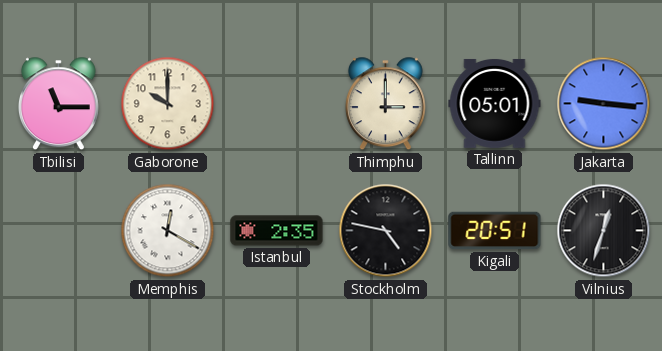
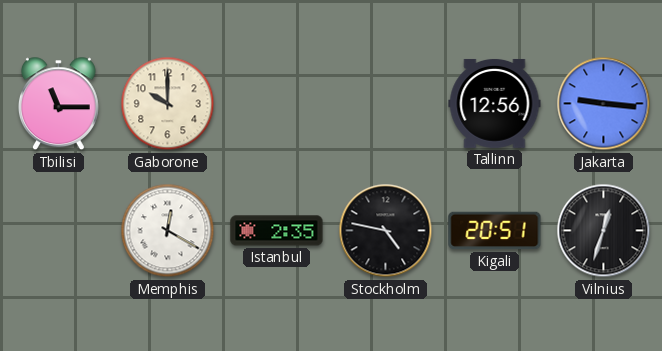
Thimphu: 3:00 -> none (385, 104)
Tallinn: 05:01 -> 12:56 (495, 103)
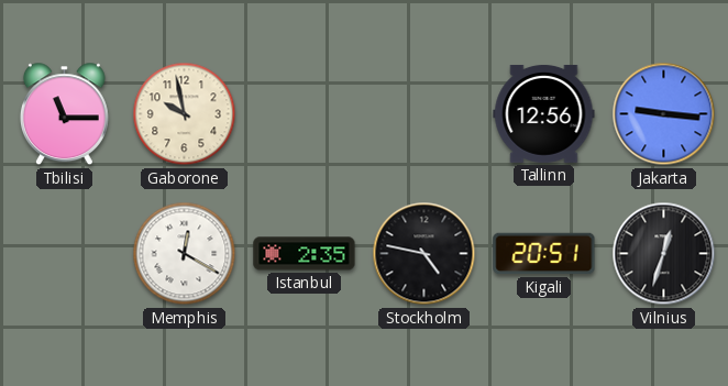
Gaborone: 10:00 -> 9:58 (185, 114)
